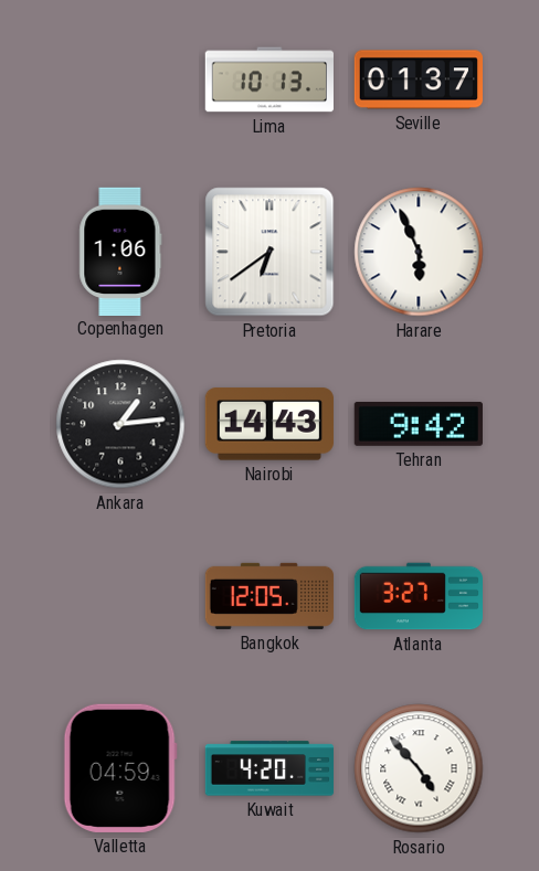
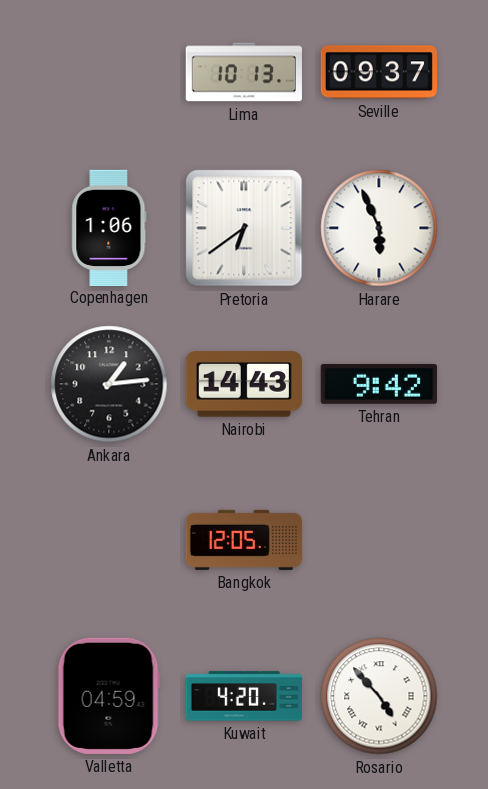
Seville: 01:37 -> 09:37 (378, 72)
Atlanta: 3:27 -> none (418, 596)
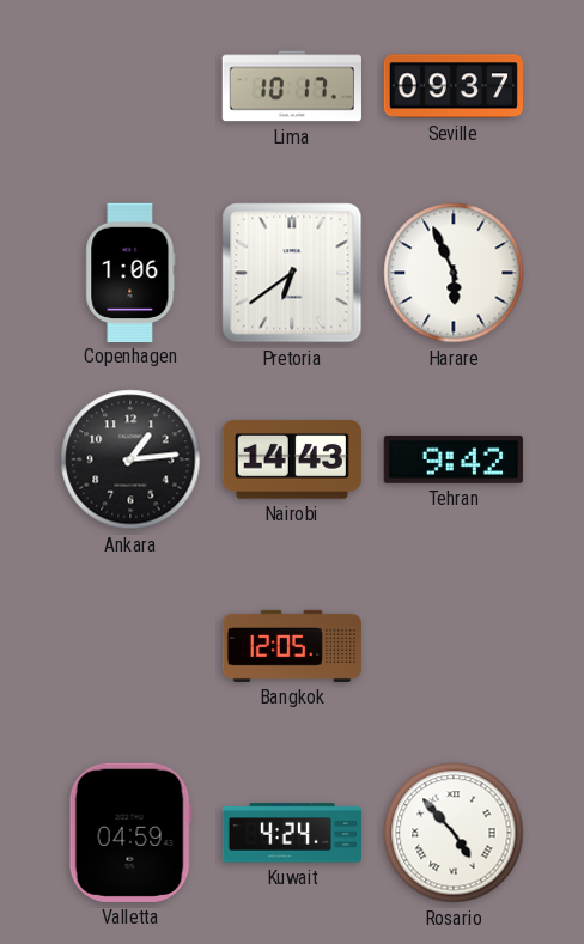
Lima: 10:13 -> 10:17 (292, 86)
Kuwait: 4:20 -> 4:24 (291, 833)
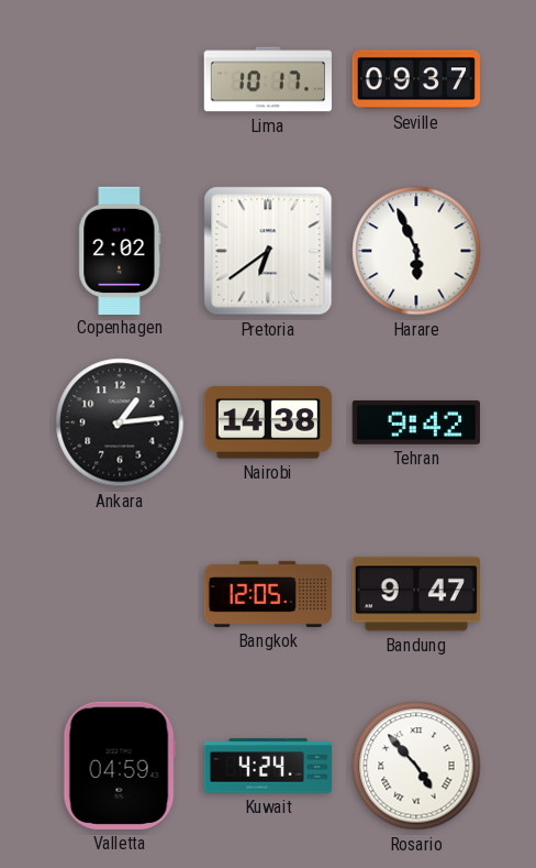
Copenhagen: 1:06 -> 2:02 (120, 250)
Nairobi: 14:43 -> 14:38 (268, 422)
Bandung: none -> 9:47 (416, 594)
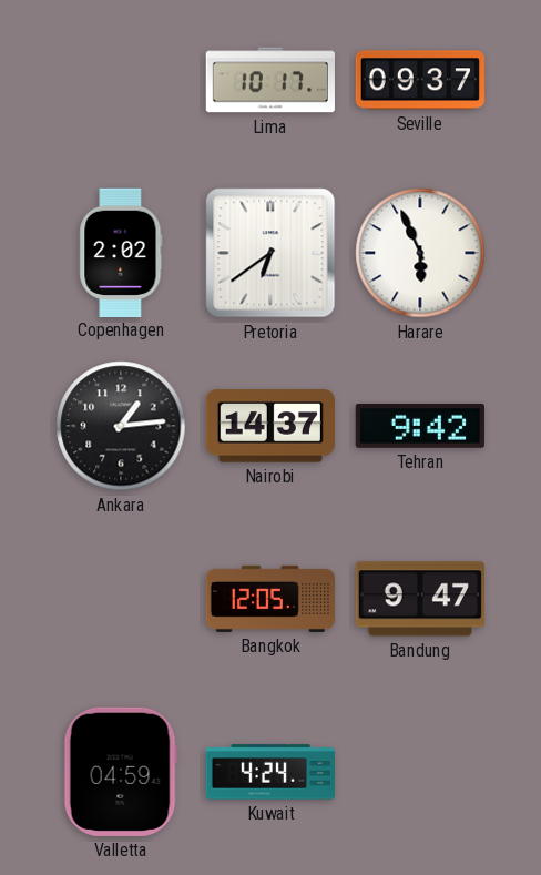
Nairobi: 14:38 -> 14:37 (270, 426)
Rosario: 4:53 -> none (416, 766)
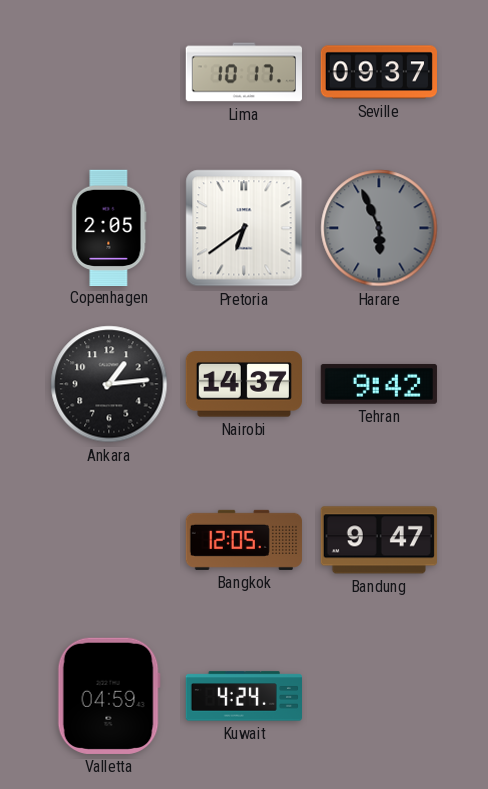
Copenhagen: 2:02 -> 2:05 (109, 227)
Harare dial: white -> grey (379, 228)
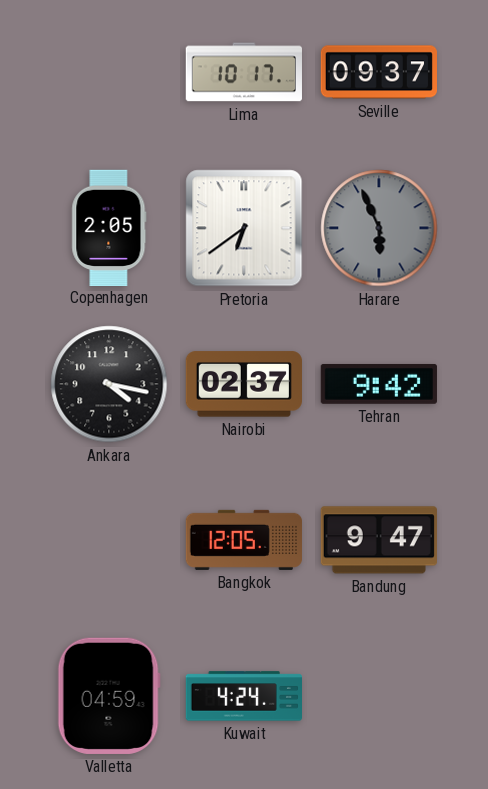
Ankara: 1:14 -> 4:17 (109, 384)
Nairobi: 14:37 -> 02:37 (244, 384)
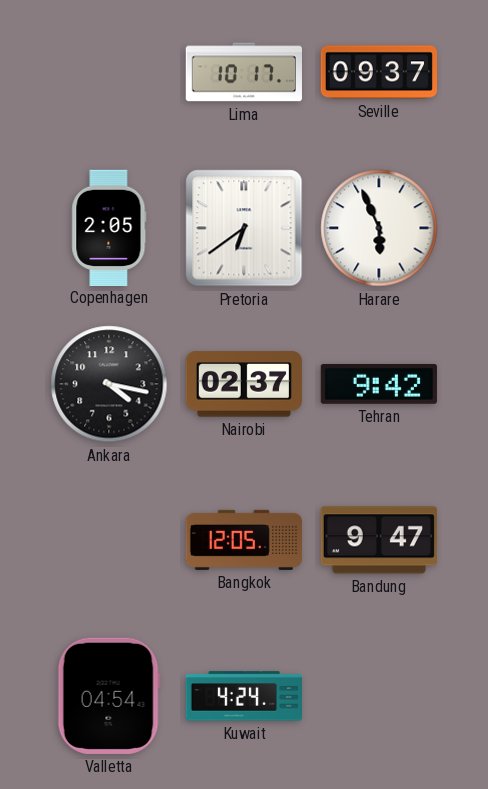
Harare dial: grey -> white (379, 228)
Valletta: 04:59 -> 04:54 (109, 696)
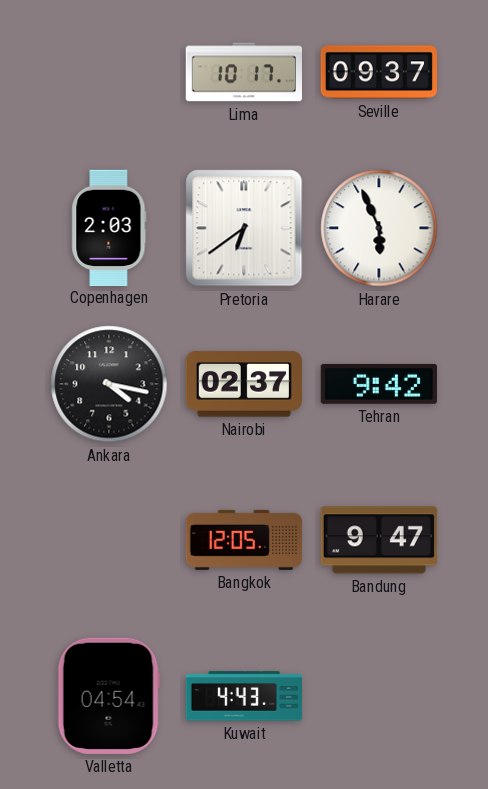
Copenhagen: 2:05 -> 2:03 (109, 227)
Kuwait: 4:24 -> 4:43 (243, 696)
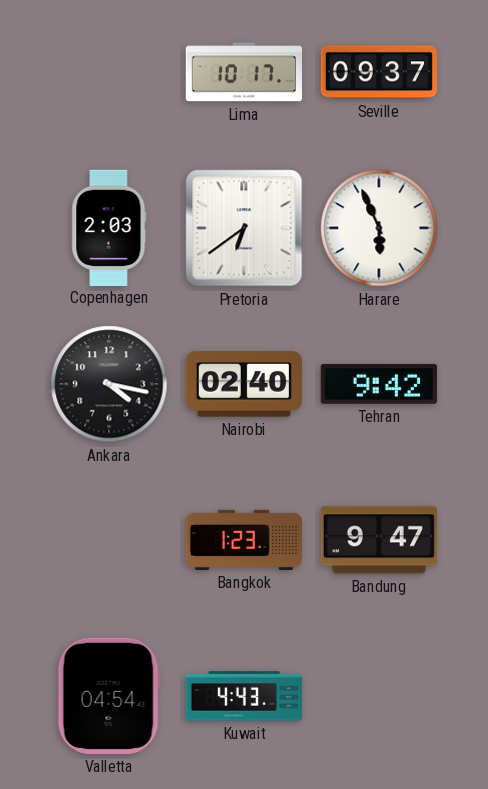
Nairobi: 02:37 -> 02:40 (244, 384)
Bangkok: 12:05 -> 1:23 (244, 540)
